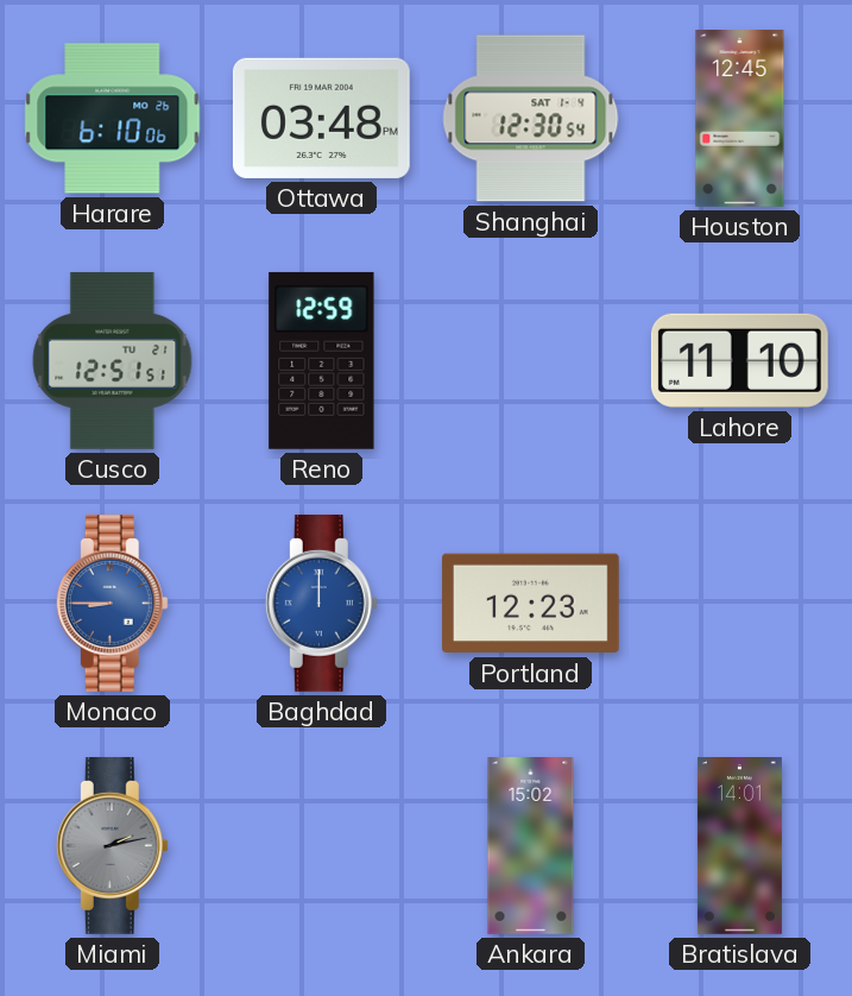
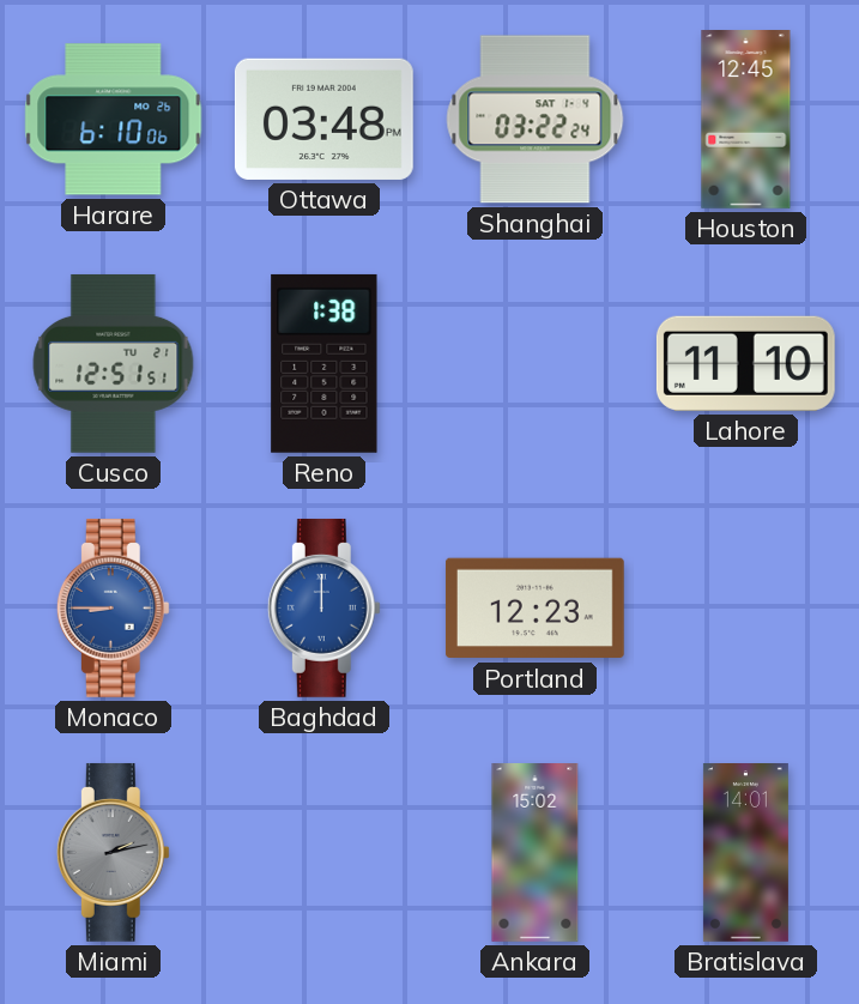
Shanghai: 12:30 -> 03:22 (536, 120)
Reno: 12:59 -> 1:38 (325, 363)
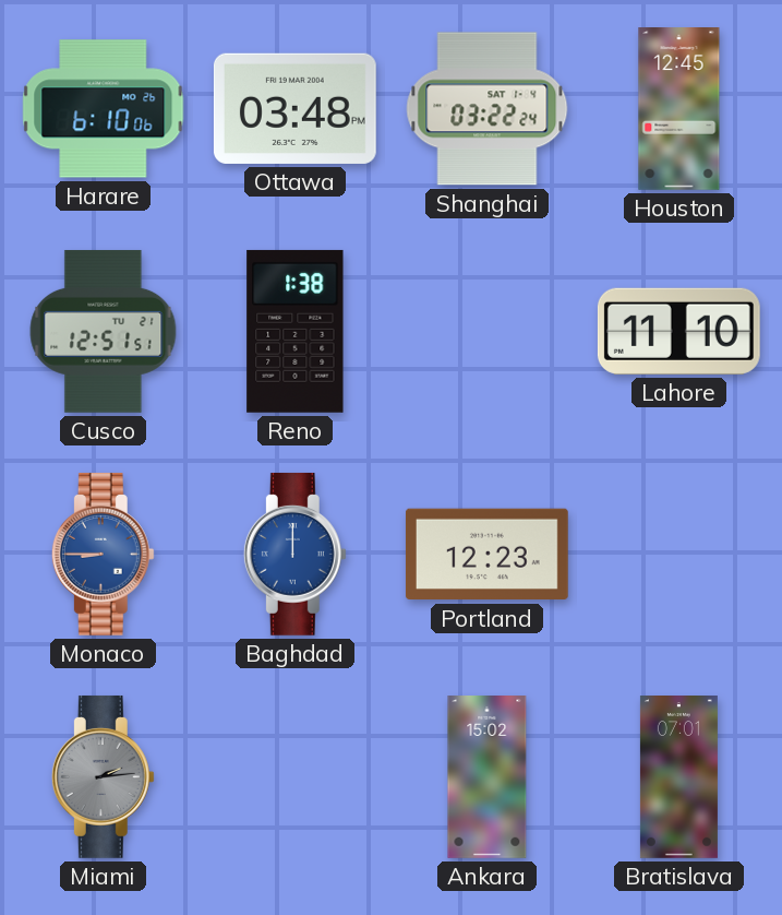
Miami: 2:13 -> 2:14 (103, 776)
Bratislava: 14:01 -> 07:01 (678, 777)
